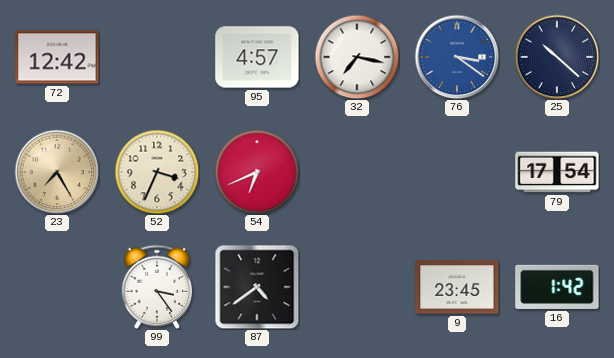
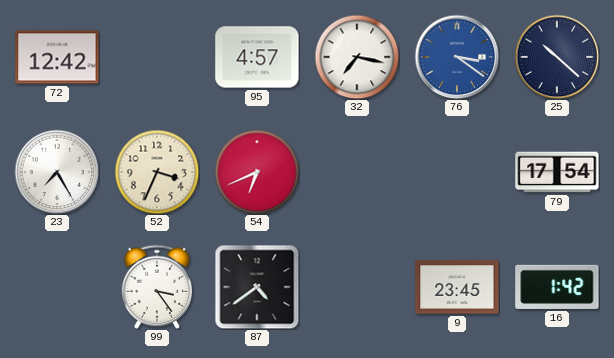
23 dial: champagne -> white (57, 172)
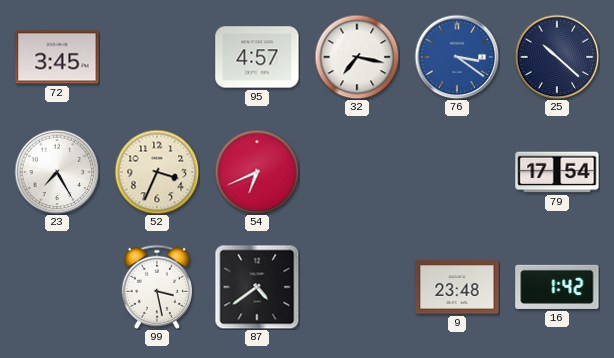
72: 12:42 -> 3:45 (57, 57)
99: 3:24 -> 3:28 (157, 287)
9: 23:45 -> 23:48 (457, 287)
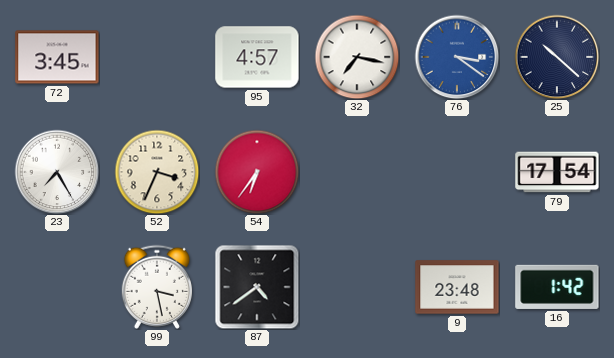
54: 6:41 -> 6:36 (257, 172)
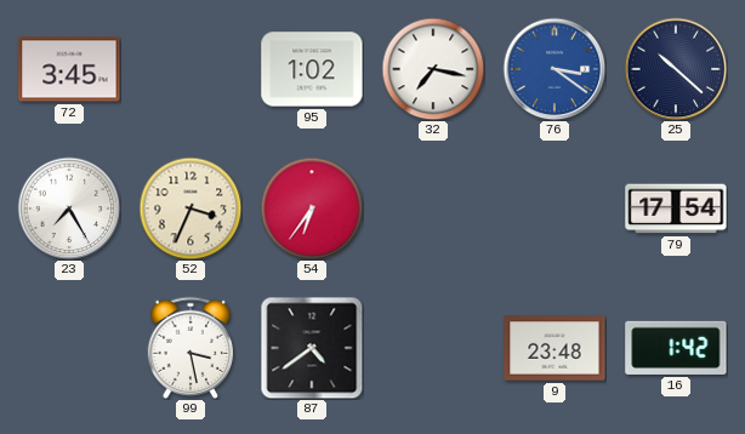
95: 4:57 -> 1:02 (312, 69)
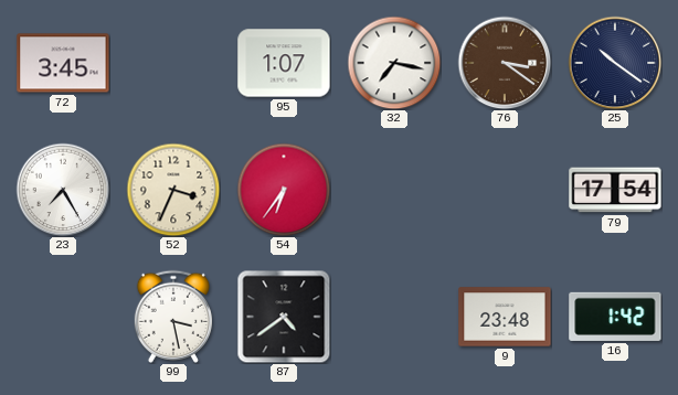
95: 1:02 -> 1:07 (284, 63)
76 dial: blue -> brown (505, 63)
25: 10:22 -> 10:21 (615, 63)
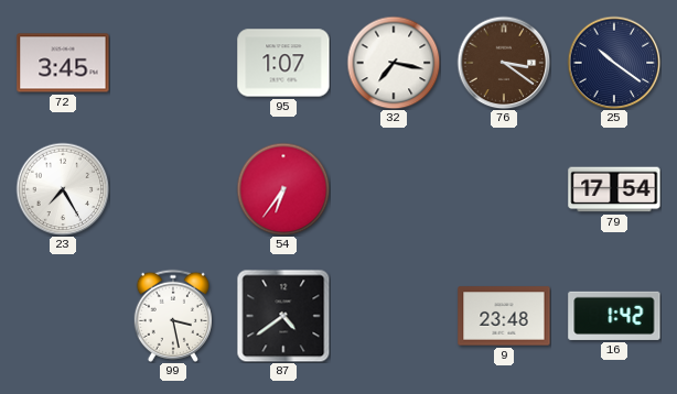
52: 3:34 -> none (173, 190)
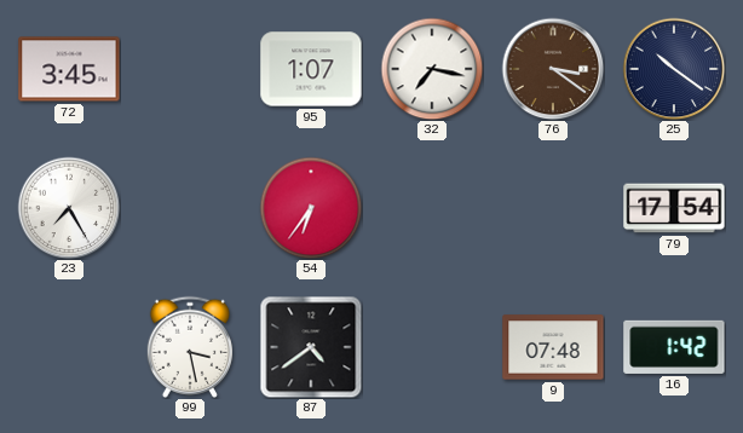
9: 23:48 -> 07:48 (553, 347)
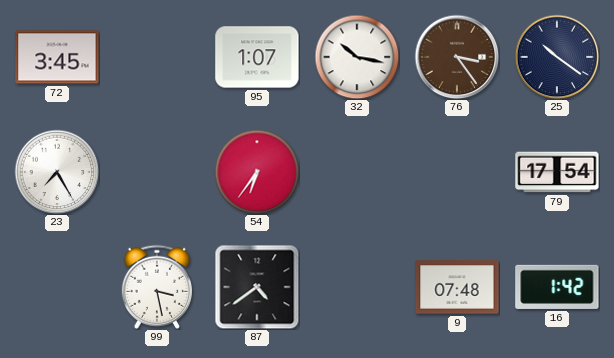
32: 7:17 -> 10:17 (357, 57)
76: 3:21 -> 3:24 (457, 57)
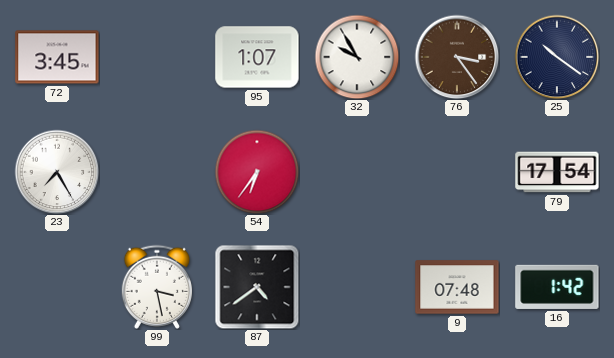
32: 10:17 -> 9:55 (357, 57)
